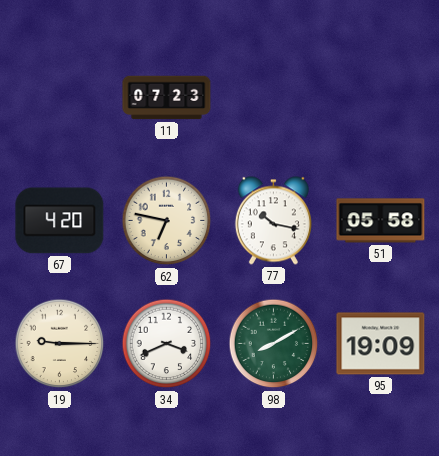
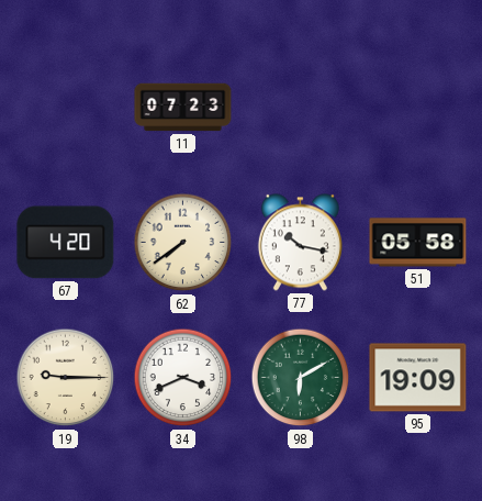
62: 6:47 -> 7:39 (183, 243)
98: 8:10 -> 6:10 (301, 378)
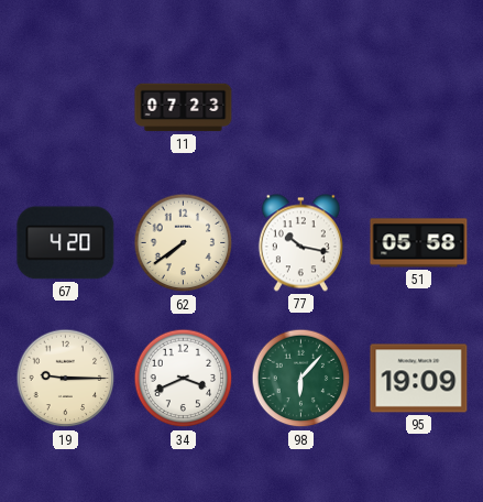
98: 6:10 -> 6:07 (301, 379)
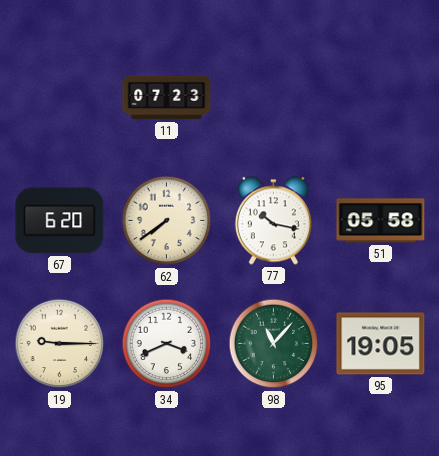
67: 4:20 -> 6:20 (60, 221)
98: 6:07 -> 11:07 (274, 344)
95: 19:09 -> 19:05 (381, 344)
